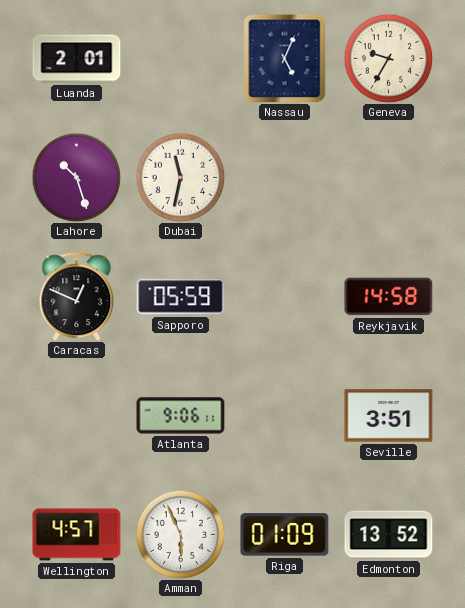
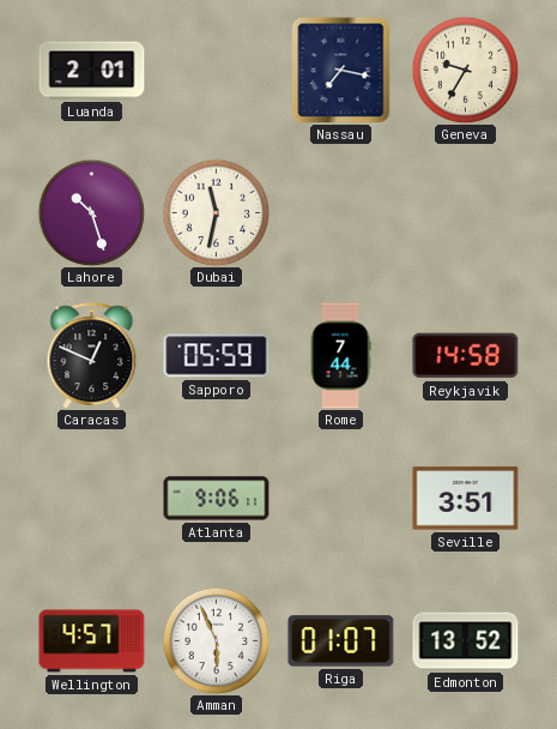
Nassau: 5:04 -> 7:17 (341, 70)
Rome: none -> 7:44 (340, 356)
Riga: 01:09 -> 01:07 (341, 641)
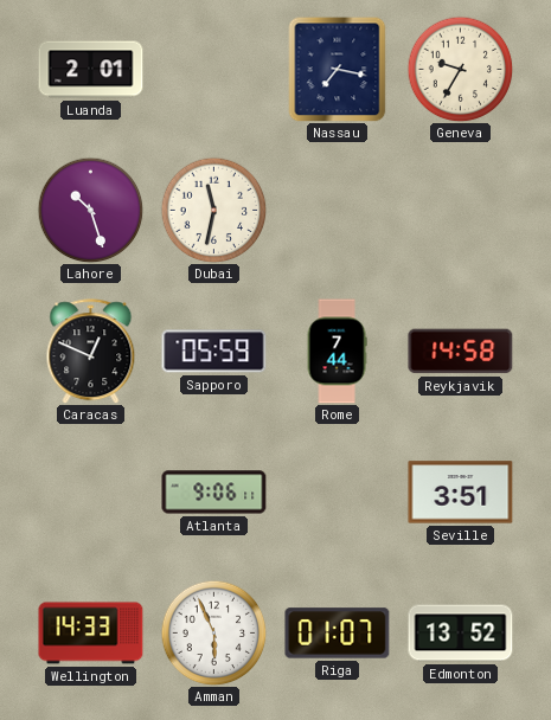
Wellington: 4:57 -> 14:33 (91, 634)
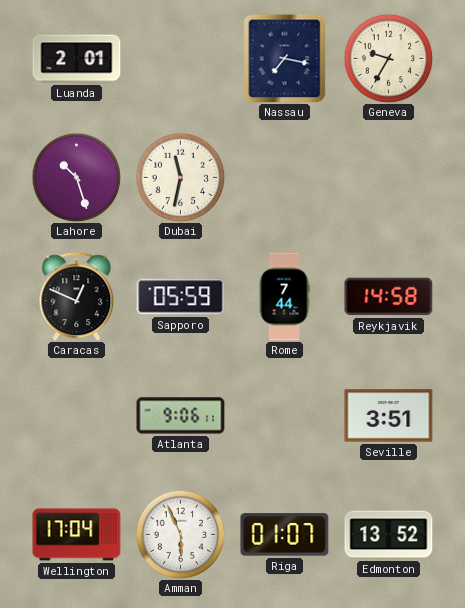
Wellington: 14:33 -> 17:04 (77, 535)
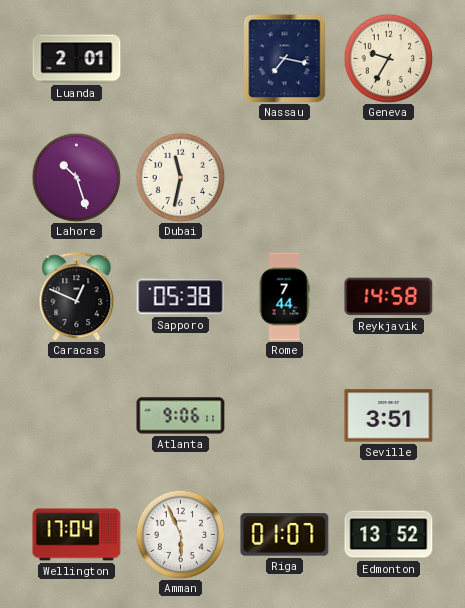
Sapporo: 05:59 -> 05:38 (181, 297)
